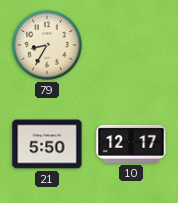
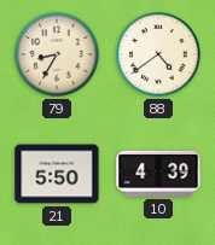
88: none -> 4:39 (158, 54)
10: 12:17 -> 4:39 (158, 174)
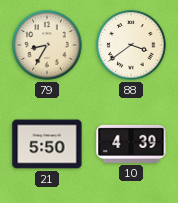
88: 4:39 -> 3:39 (131, 45)
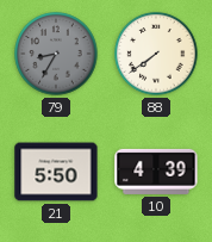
79 dial: cream -> grey (56, 54)
88: 3:39 -> 7:39 (156, 54)
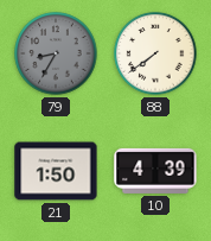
21: 5:50 -> 1:50 (56, 171)
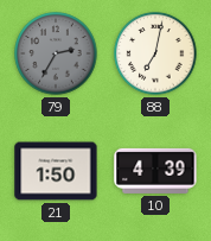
79: 8:35 -> 2:35 (56, 53)
88: 7:39 -> 7:02 (155, 53)
